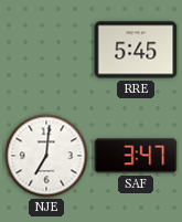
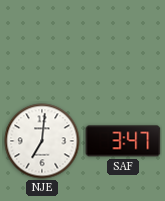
RRE: 5:45 -> none (136, 50)
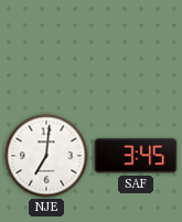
SAF: 3:47 -> 3:45 (136, 156)
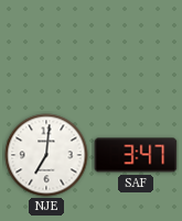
SAF: 3:45 -> 3:47 (136, 155)
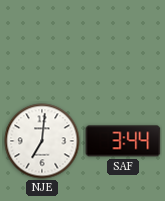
SAF: 3:47 -> 3:44 (123, 141)
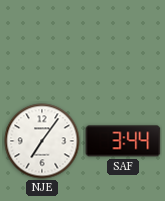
NJE: 7:01 -> 7:06 (42, 141)
